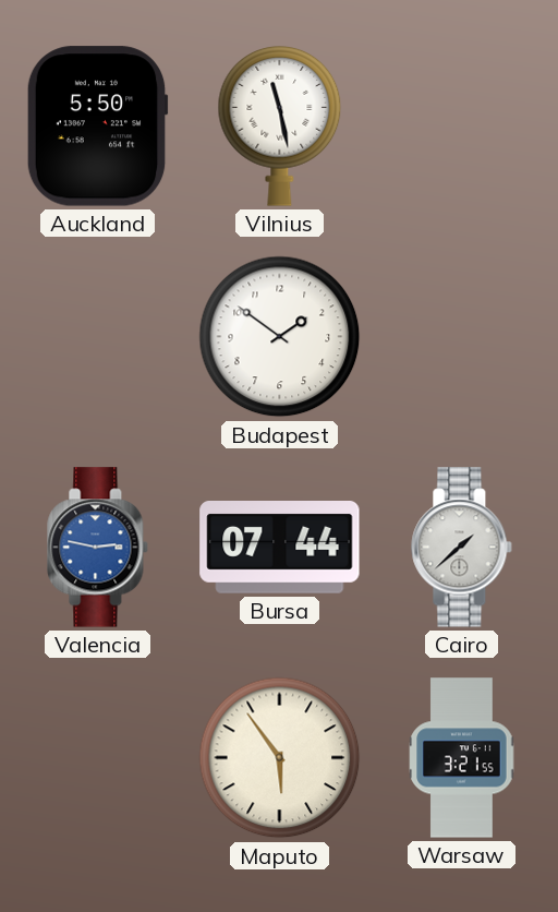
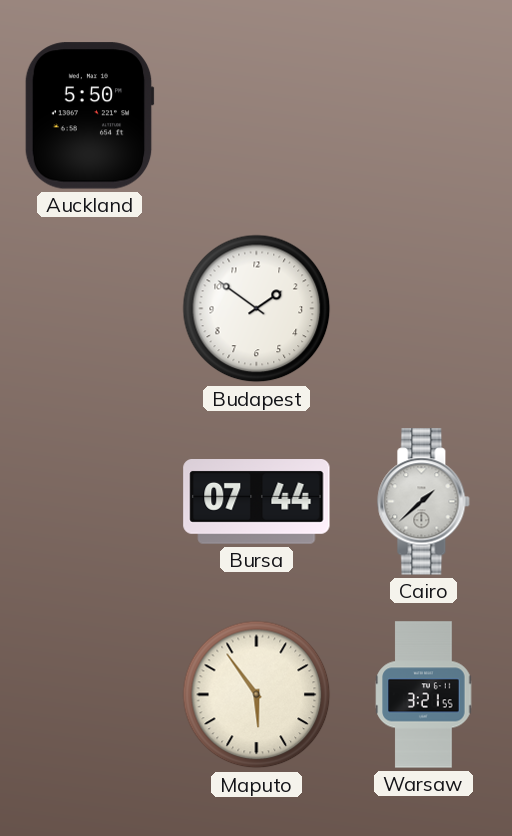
Vilnius: 11:28 -> none (280, 127)
Valencia: 2:47 -> none (98, 548)
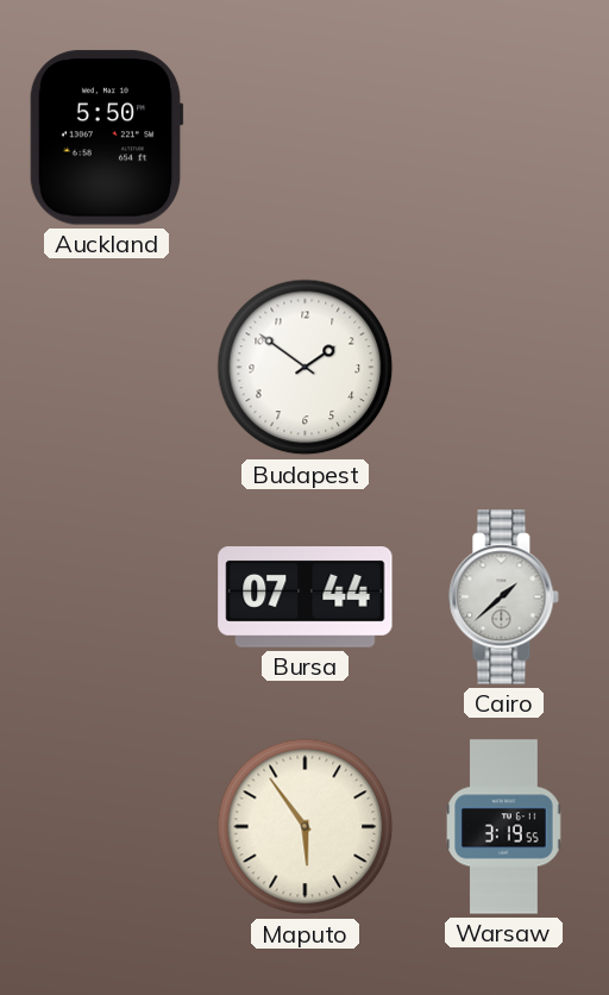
Warsaw: 3:21 -> 3:19 (504, 827)
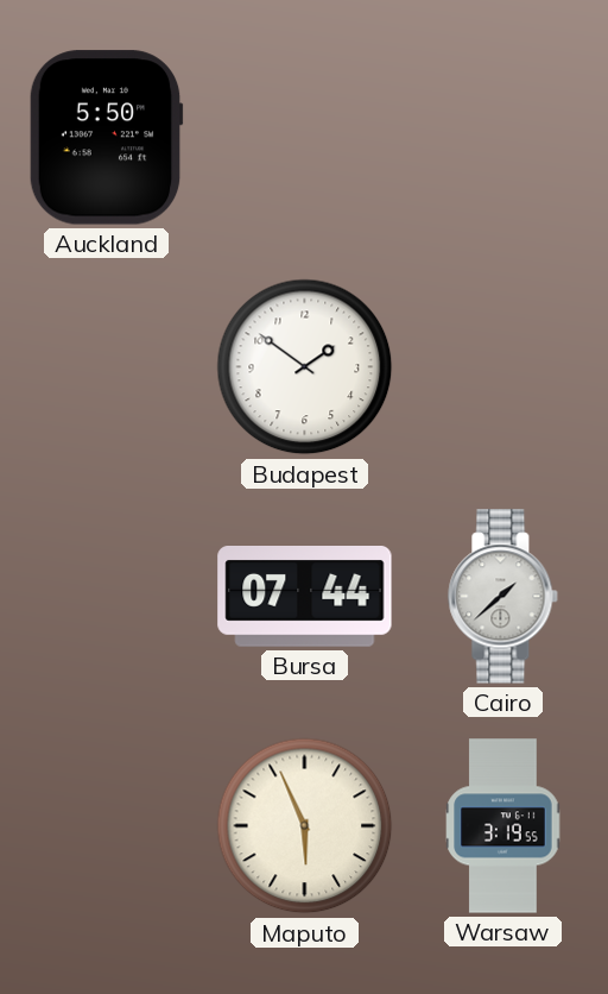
Maputo: 5:54 -> 5:56 (305, 826)
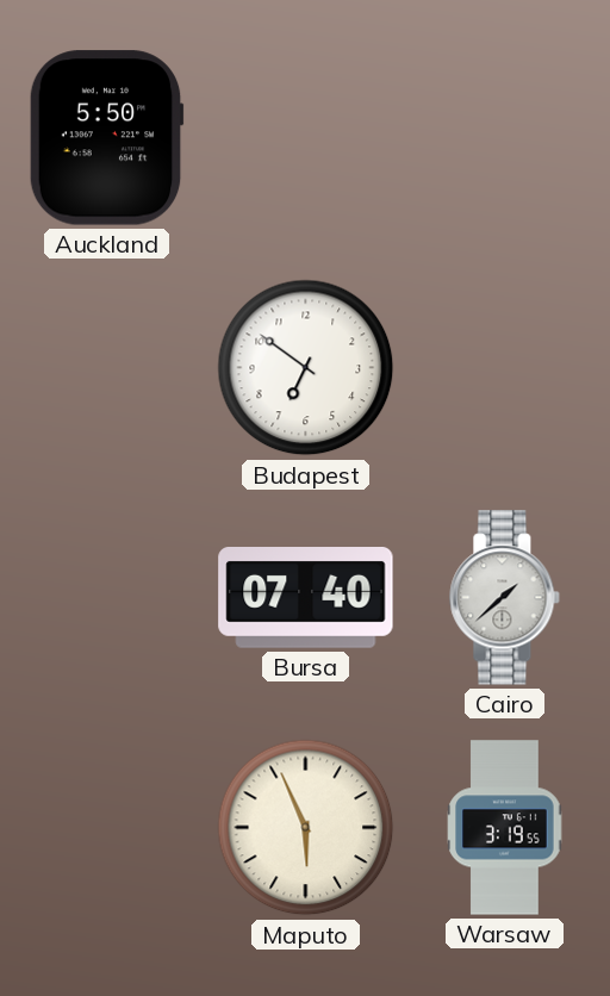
Budapest: 1:51 -> 6:51 (306, 368)
Bursa: 07:44 -> 07:40 (306, 598)
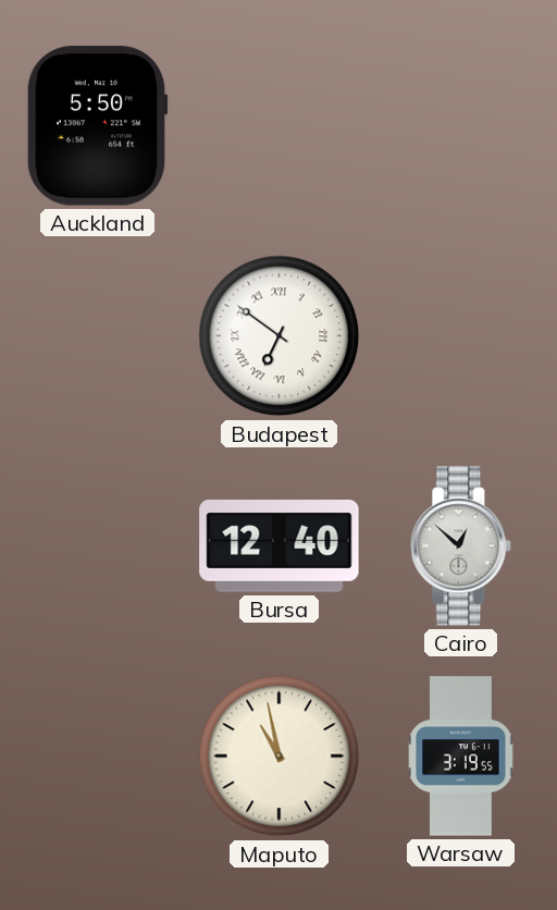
Budapest numerals: Arabic -> Roman (280, 336)
Bursa: 07:40 -> 12:40 (280, 546)
Cairo: 1:38 -> 12:52 (461, 546)
Maputo: 5:56 -> 10:58 (280, 757)
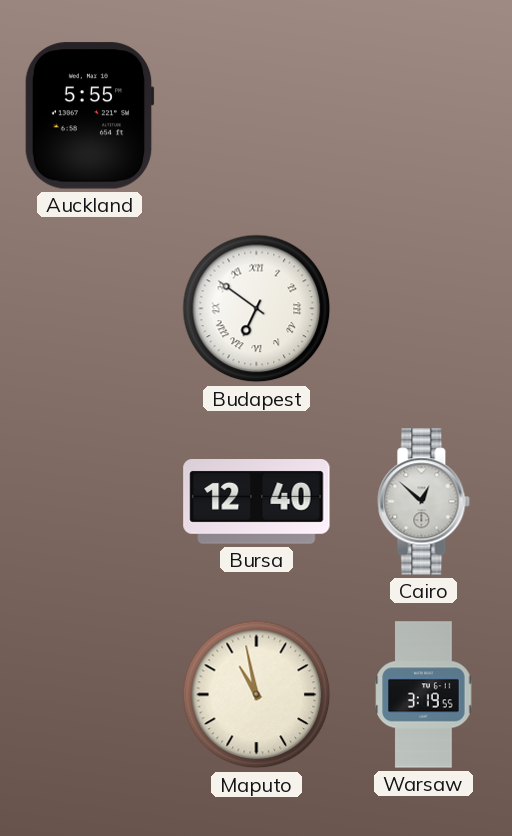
Auckland: 5:50 -> 5:55 (89, 116)
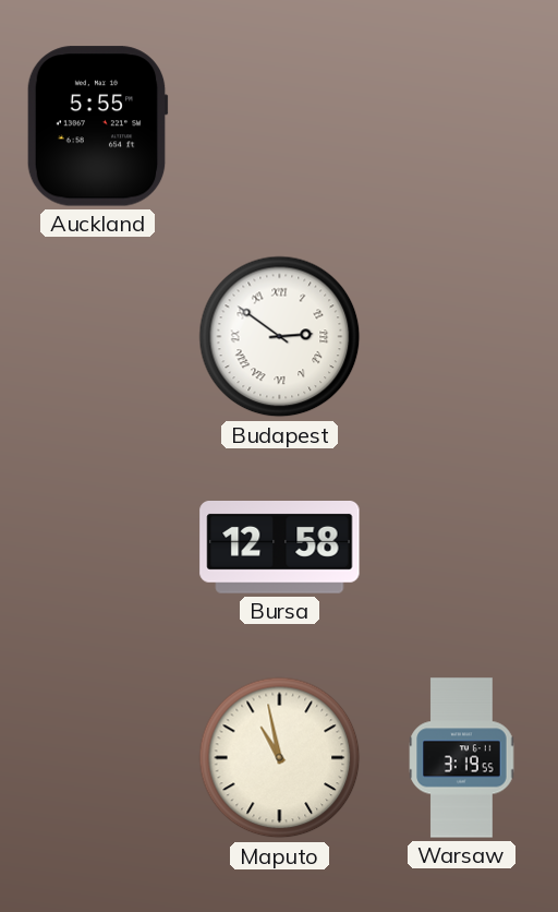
Budapest: 6:51 -> 2:51 (280, 337)
Bursa: 12:40 -> 12:58 (280, 548)
Cairo: 12:52 -> none (424, 502)
